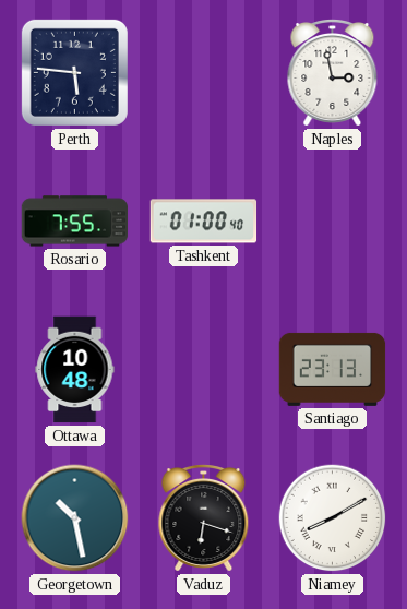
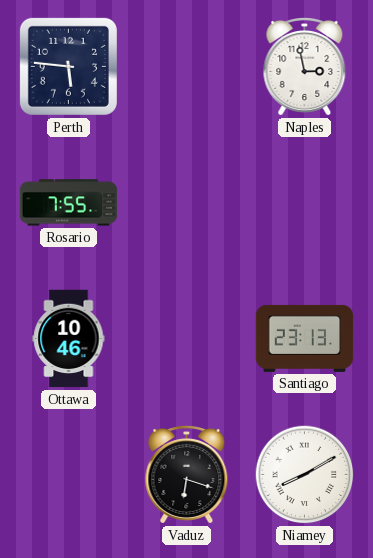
Tashkent: 01:00 -> none (204, 222)
Ottawa: 10:48 -> 10:46 (69, 339)
Georgetown: 10:28 -> none (75, 518)
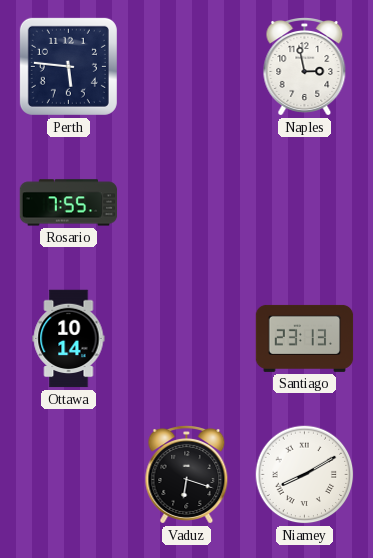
Ottawa: 10:46 -> 10:14 (69, 339)
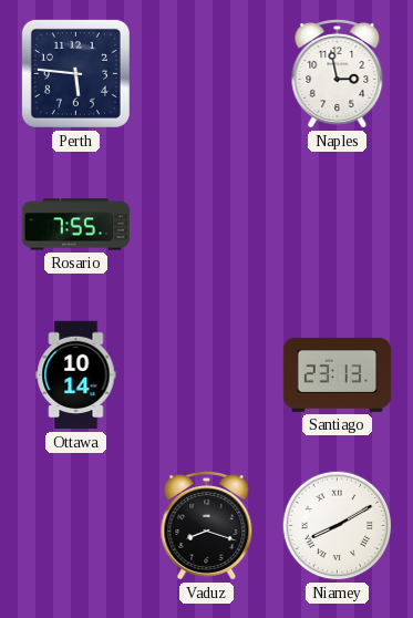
Vaduz: 6:18 -> 8:18 (207, 526)
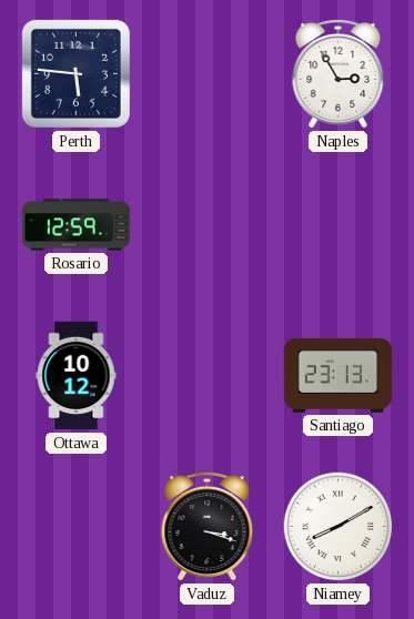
Naples: 2:58 -> 2:55 (339, 74)
Rosario: 7:55 -> 12:59 (77, 225)
Ottawa: 10:14 -> 10:12 (77, 376)
Vaduz: 8:18 -> 3:18 (208, 527)
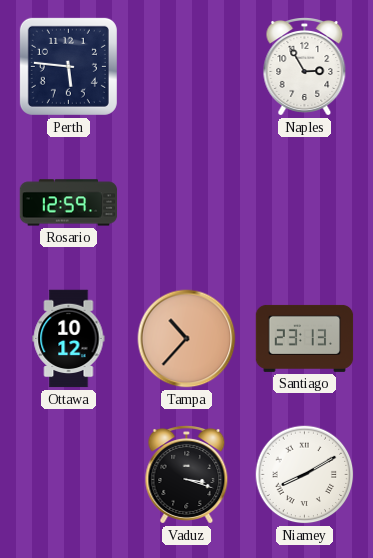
Tampa: none -> 10:37 (187, 339)
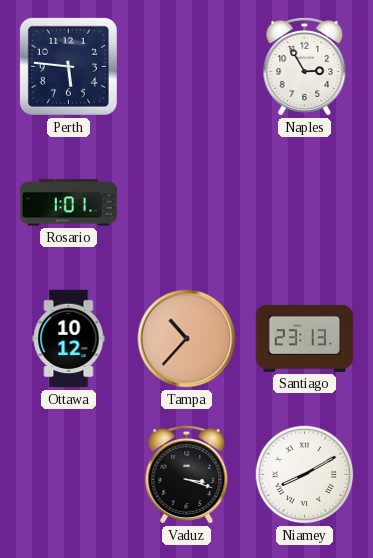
Rosario: 12:59 -> 1:01 (69, 203)
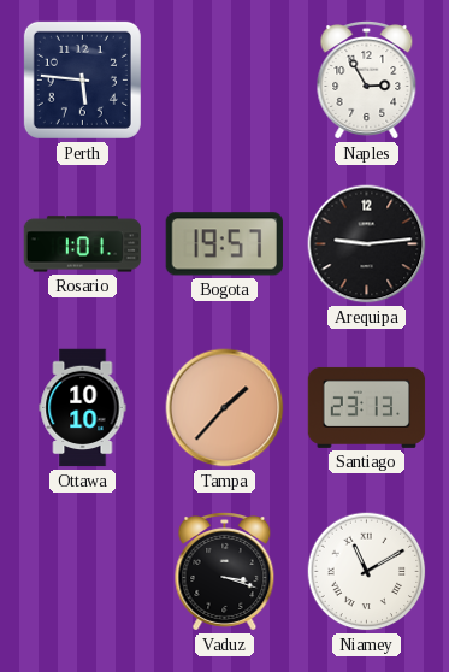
Bogota: none -> 19:57 (224, 244)
Arequipa: none -> 9:14 (367, 244)
Ottawa: 10:12 -> 10:10 (83, 408)
Tampa: 10:37 -> 1:37 (225, 408)
Niamey: 8:10 -> 11:10 (367, 572)
